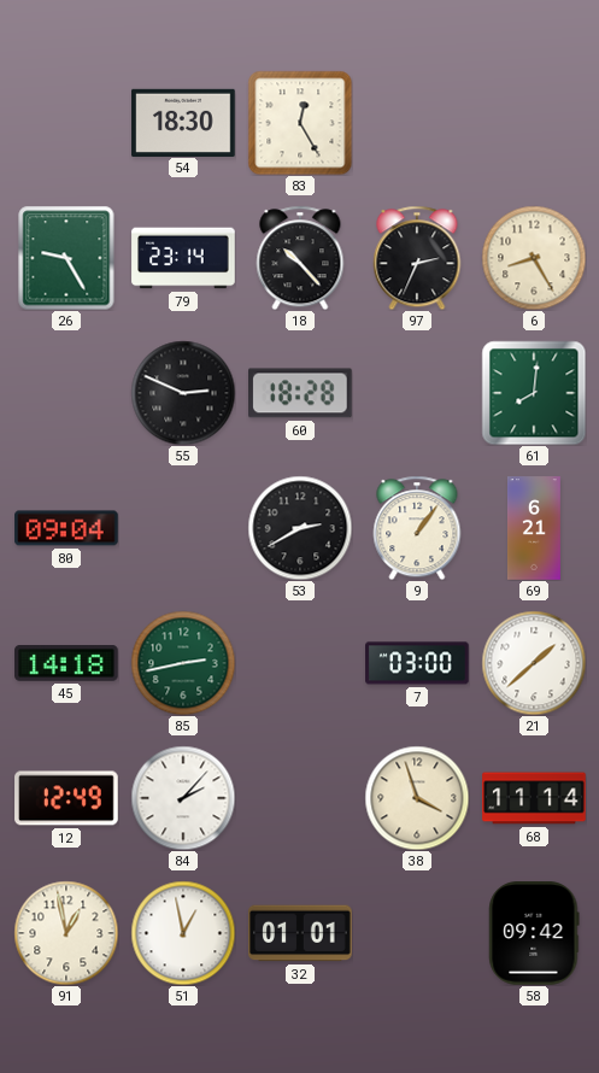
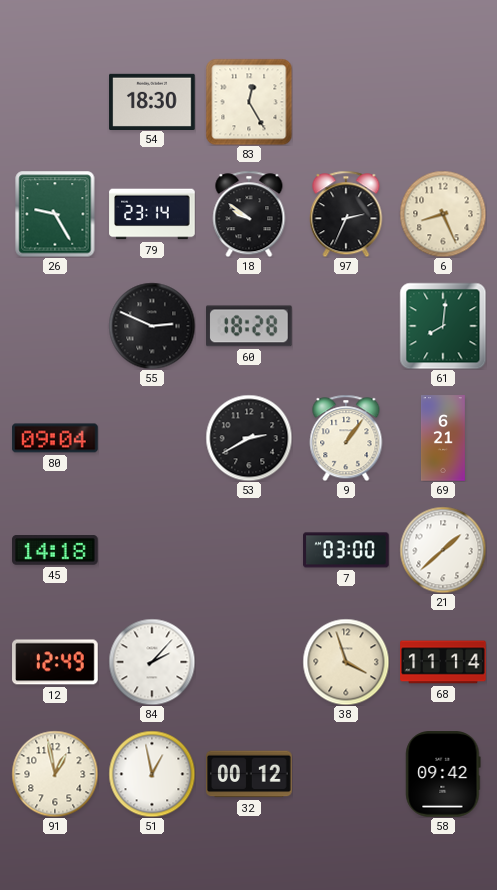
18: 10:23 -> 9:51 (249, 214)
6: 8:25 -> 8:26 (443, 214)
85: 2:43 -> none (183, 663)
32: 01:01 -> 00:12 (249, 774)
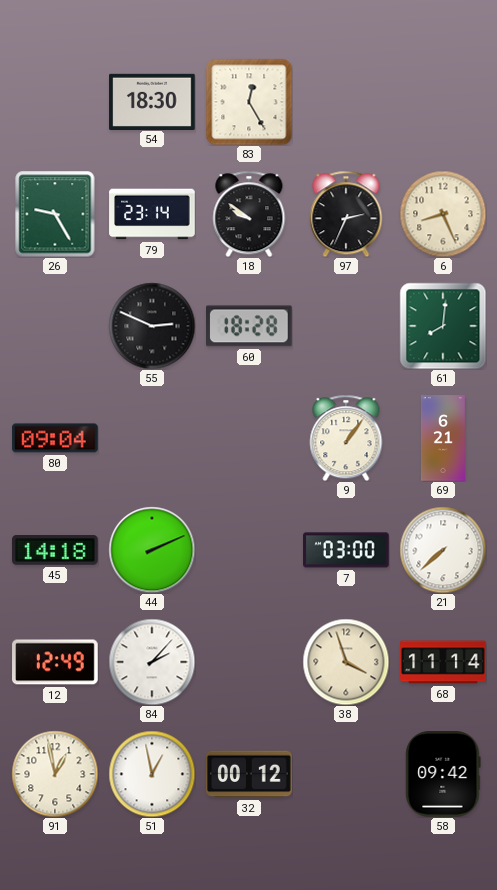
53: 2:40 -> none (249, 438)
44: none -> 2:11 (152, 550)
21: 1:38 -> 7:38 (443, 550)
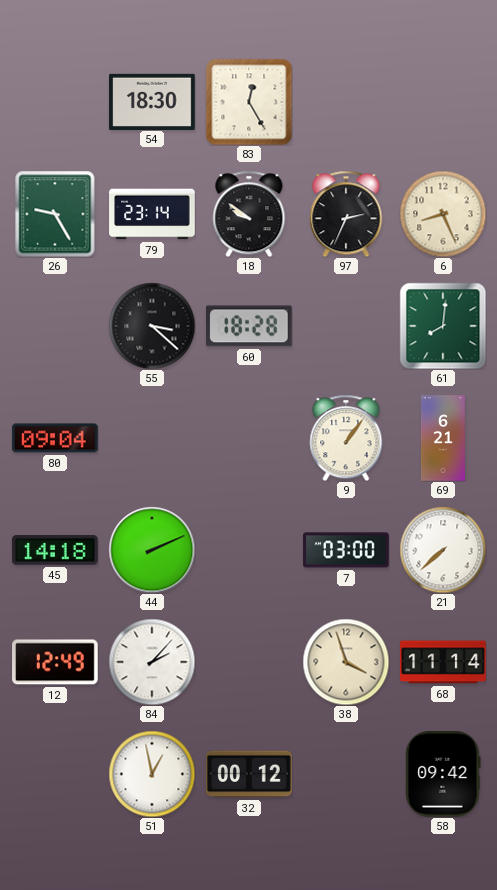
55: 2:49 -> 3:22 (152, 326)
91: 12:58 -> none (55, 774)
